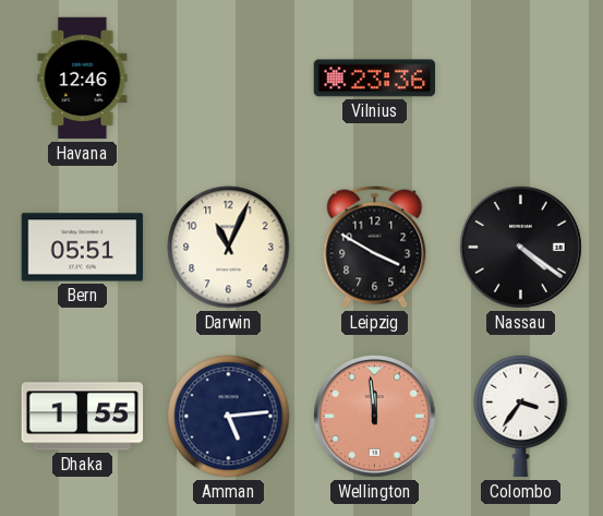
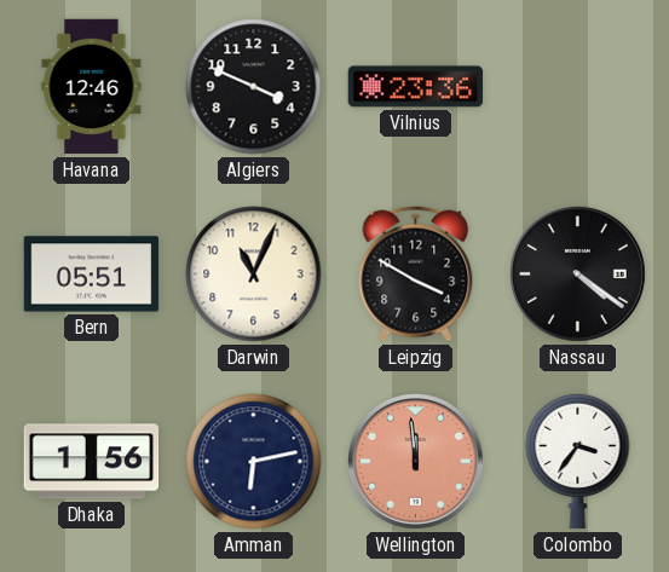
Algiers: none -> 3:49 (254, 87)
Dhaka: 1:55 -> 1:56 (92, 462)
Amman: 5:14 -> 6:13 (254, 462)
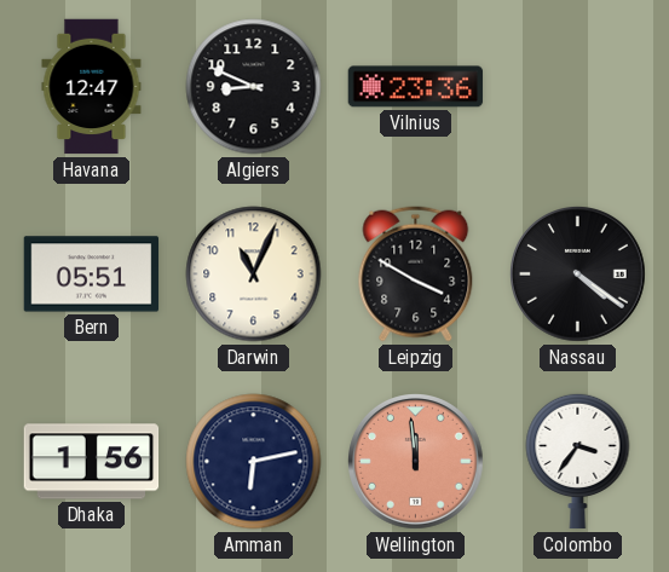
Havana: 12:46 -> 12:47 (92, 87)
Algiers: 3:49 -> 8:49 (254, 87)
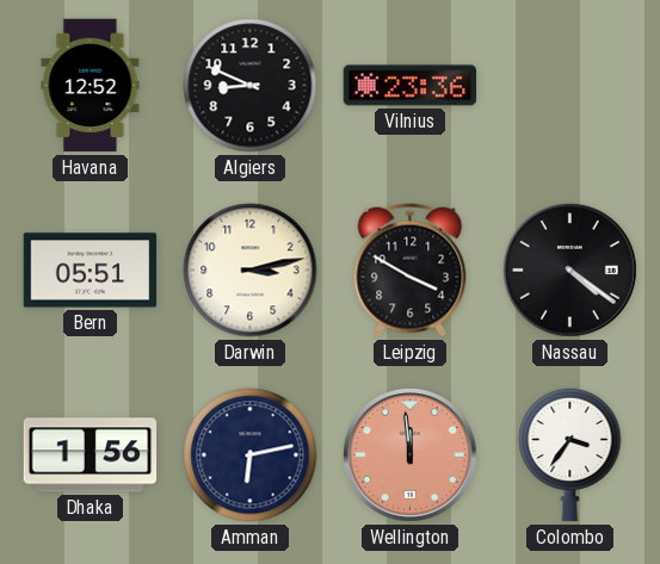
Havana: 12:47 -> 12:52 (91, 86)
Darwin: 11:04 -> 3:13 (251, 271)
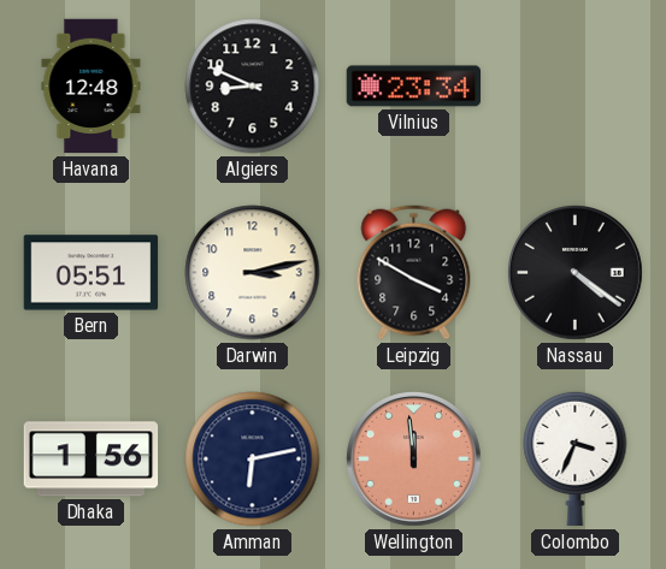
Havana: 12:52 -> 12:48 (92, 87)
Vilnius: 23:36 -> 23:34 (414, 87)
Colombo: 3:36 -> 3:34 (576, 458)
